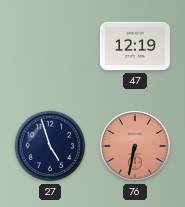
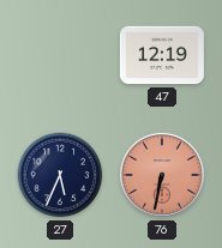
27: 4:57 -> 5:34 (60, 175)
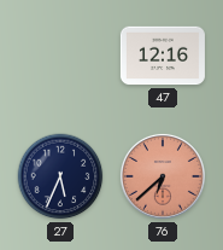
47: 12:19 -> 12:16 (163, 56)
76: 6:32 -> 6:38 (163, 176)
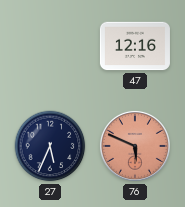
76: 6:38 -> 5:49 (135, 146)
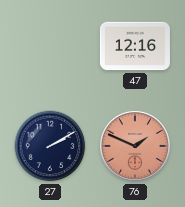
27: 5:34 -> 2:10 (50, 146)
76: 5:49 -> 1:49 (135, 146)
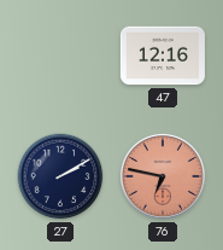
76: 1:49 -> 6:47 (163, 176)
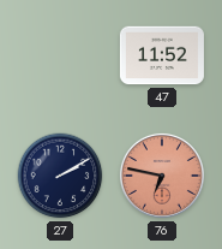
47: 12:16 -> 11:52 (162, 55)
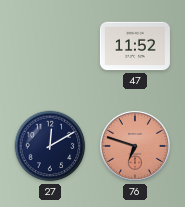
27: 2:10 -> 12:10 (50, 146)
76: 6:47 -> 6:48 (135, 146)
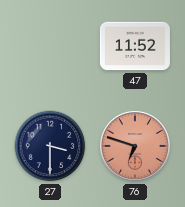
27: 12:10 -> 3:30 (50, 146)
